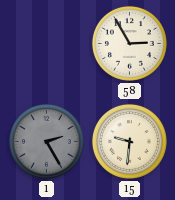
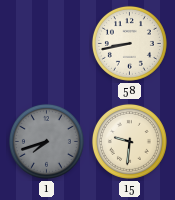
58: 2:55 -> 8:43 (129, 43)
1: 2:25 -> 7:42 (46, 141)
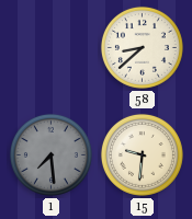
58: 8:43 -> 8:38 (142, 47)
1: 7:42 -> 7:29 (50, 154)
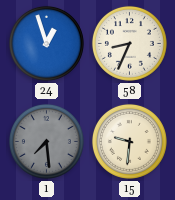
24: none -> 12:57 (46, 43)
58: 8:38 -> 8:34 (129, 43)
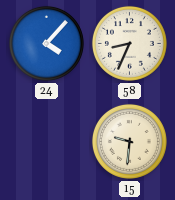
24: 12:57 -> 4:07 (46, 43)
1: 7:29 -> none (46, 141)
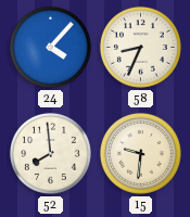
52: none -> 7:59 (50, 153)
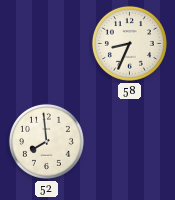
24: 4:07 -> none (50, 47)
15: 9:31 -> none (140, 153)
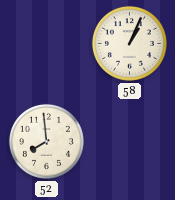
58: 8:34 -> 1:04 (129, 43)
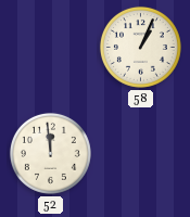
52: 7:59 -> 11:59 (50, 153)
